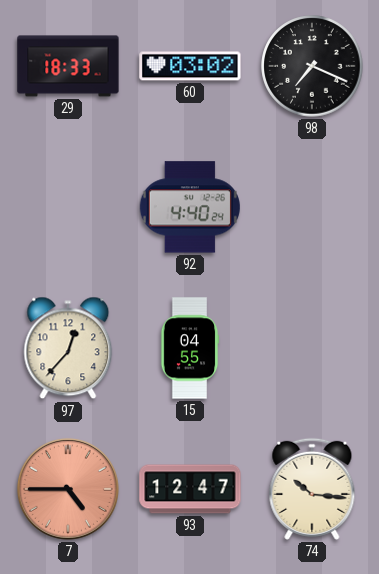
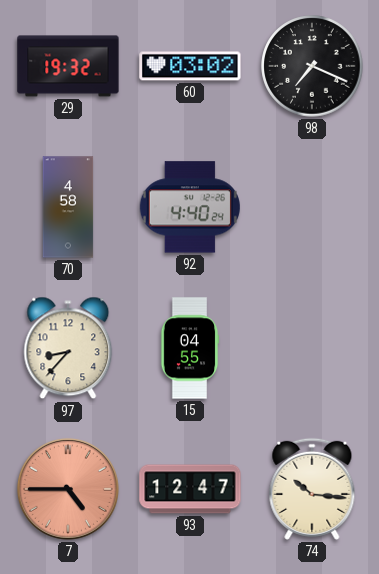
29: 18:33 -> 19:32 (68, 66)
70: none -> 4:58 (68, 207)
97: 12:37 -> 8:37 (68, 348)
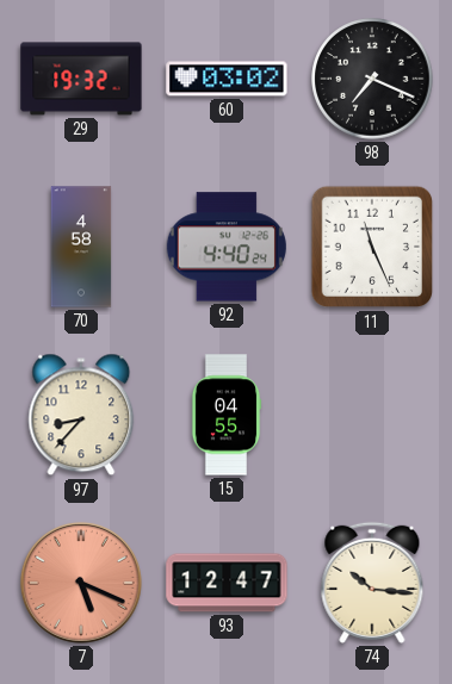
11: none -> 11:26 (372, 247)
7: 4:45 -> 5:19 (81, 583)
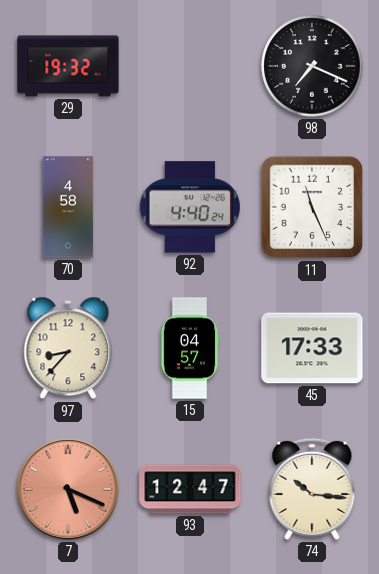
60: 03:02 -> none (227, 79)
15: 04:55 -> 04:57 (190, 348)
45: none -> 17:33 (312, 348)
